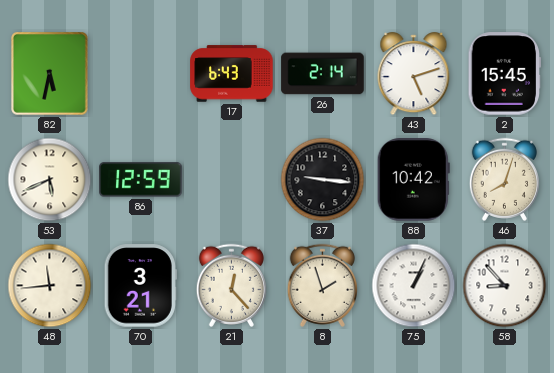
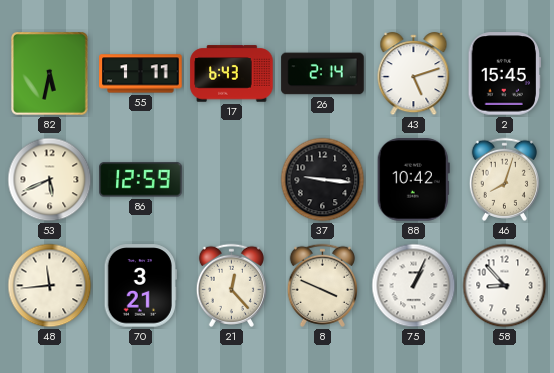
55: none -> 1:11 (141, 74)
8: 1:57 -> 3:49 (322, 285)
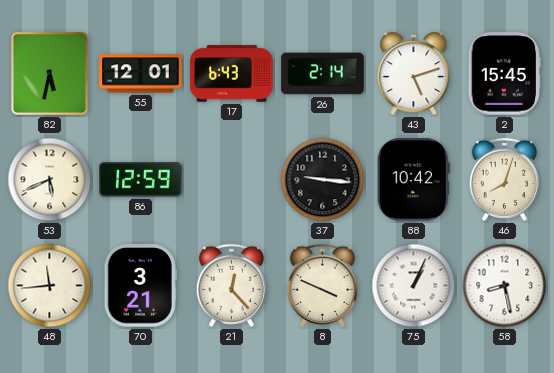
55: 1:11 -> 12:01 (141, 74)
58: 8:53 -> 8:28 (505, 286)
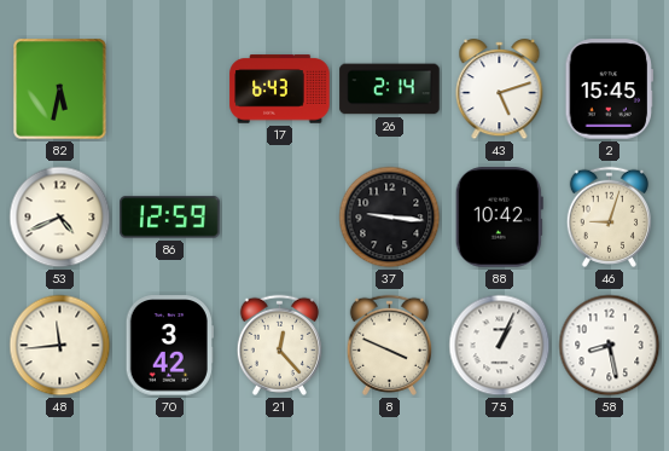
55: 12:01 -> none (141, 74)
53: 5:41 -> 4:41 (60, 218)
46: 8:03 -> 9:03 (609, 216)
70: 3:21 -> 3:42 (169, 346)
